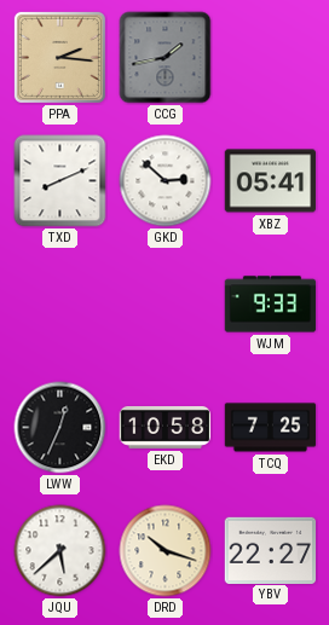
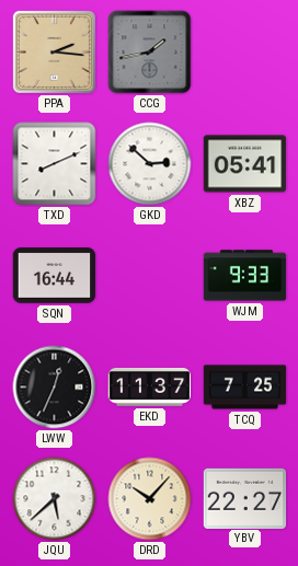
SQN: none -> 16:44 (55, 276)
EKD: 10:58 -> 11:37 (150, 386)
DRD: 10:18 -> 10:07 (150, 499)
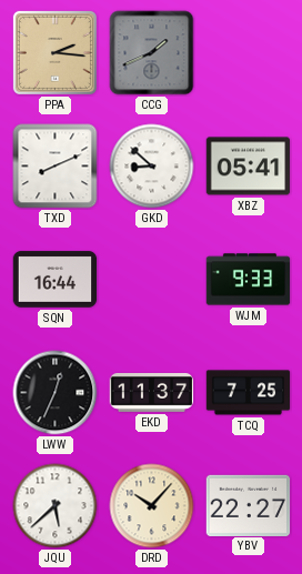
CCG: 1:43 -> 1:41 (152, 53)
GKD: 2:52 -> 8:52 (152, 167)
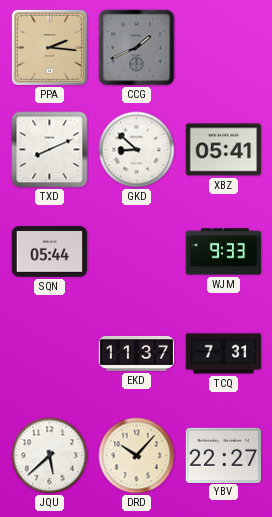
SQN: 16:44 -> 05:44 (50, 252)
LWW: 12:34 -> none (56, 393)
TCQ: 7:25 -> 7:31 (224, 354)
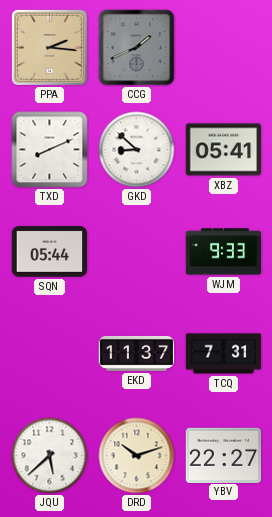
DRD: 10:07 -> 10:12 (137, 456)
